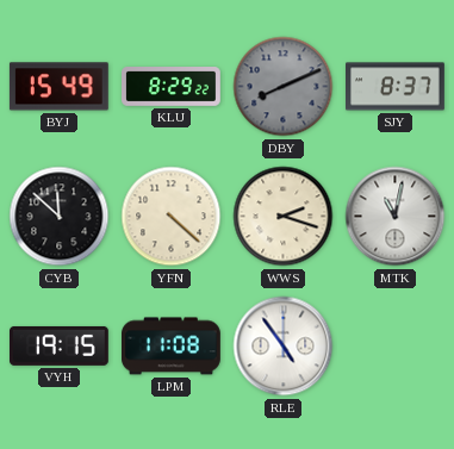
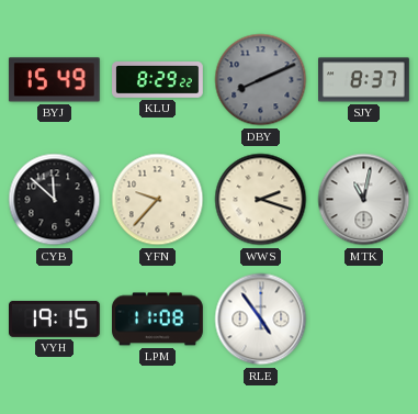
YFN: 4:22 -> 9:37 (158, 200)
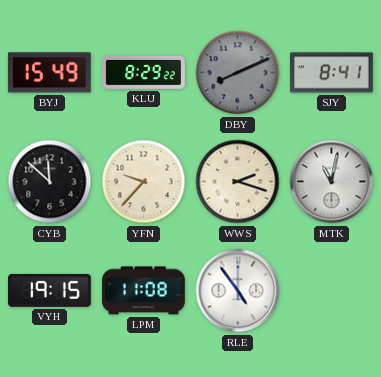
SJY: 8:37 -> 8:41 (332, 73)
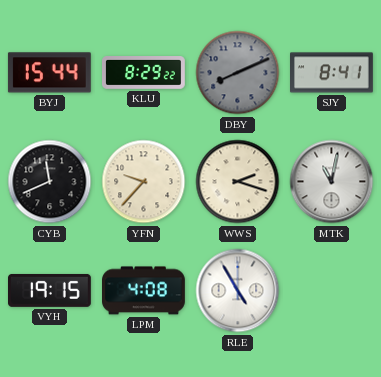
BYJ: 15:49 -> 15:44 (49, 73)
CYB: 11:52 -> 11:41 (50, 182)
LPM: 11:08 -> 4:08 (144, 291)
RLE: 4:54 -> 4:55 (238, 291)
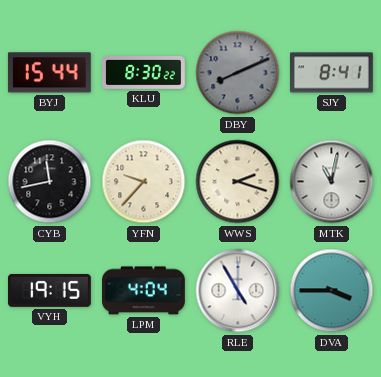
KLU: 8:29 -> 8:30 (144, 73)
CYB: 11:41 -> 11:43 (50, 182)
LPM: 4:08 -> 4:04 (144, 291)
DVA: none -> 3:45 (332, 291)
